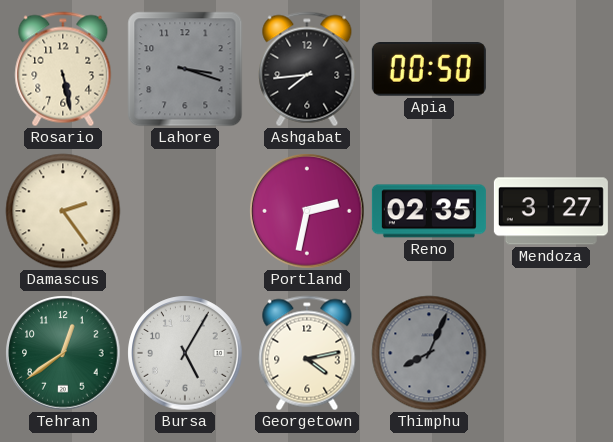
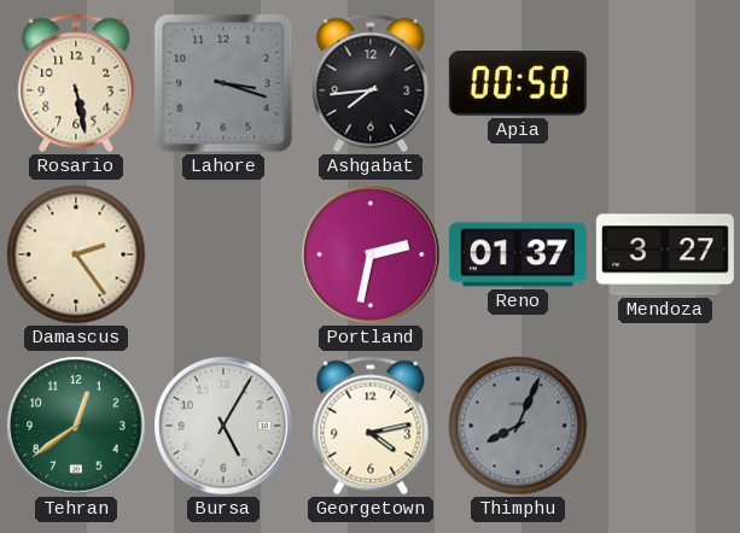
Reno: 02:35 -> 01:37 (518, 254)
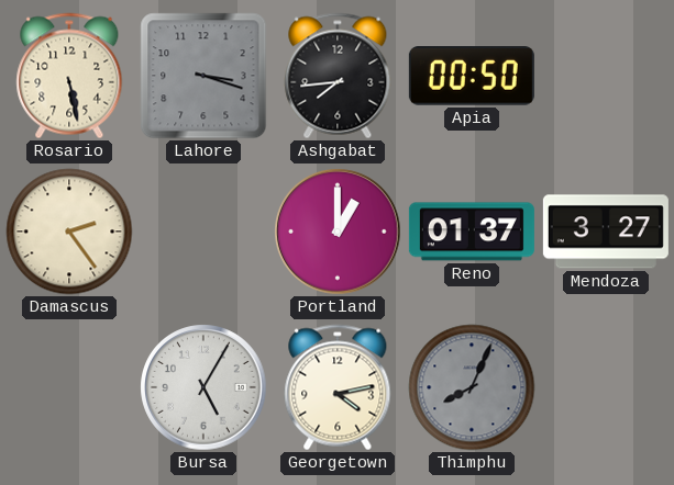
Portland: 2:32 -> 1:00 (338, 232)
Tehran: 12:39 -> none (76, 426)
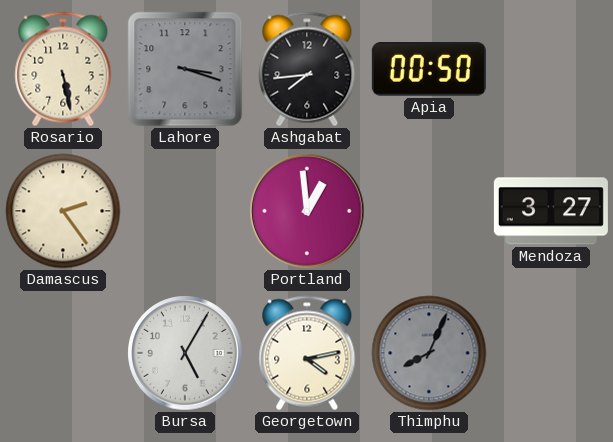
Portland: 1:00 -> 12:59 (307, 211)
Reno: 01:37 -> none (472, 232)
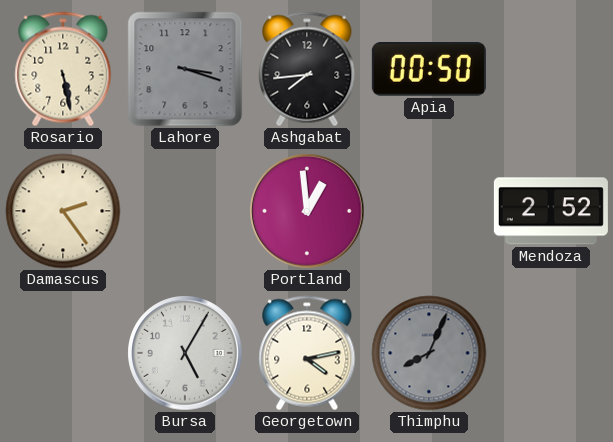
Mendoza: 3:27 -> 2:52 (551, 211)
